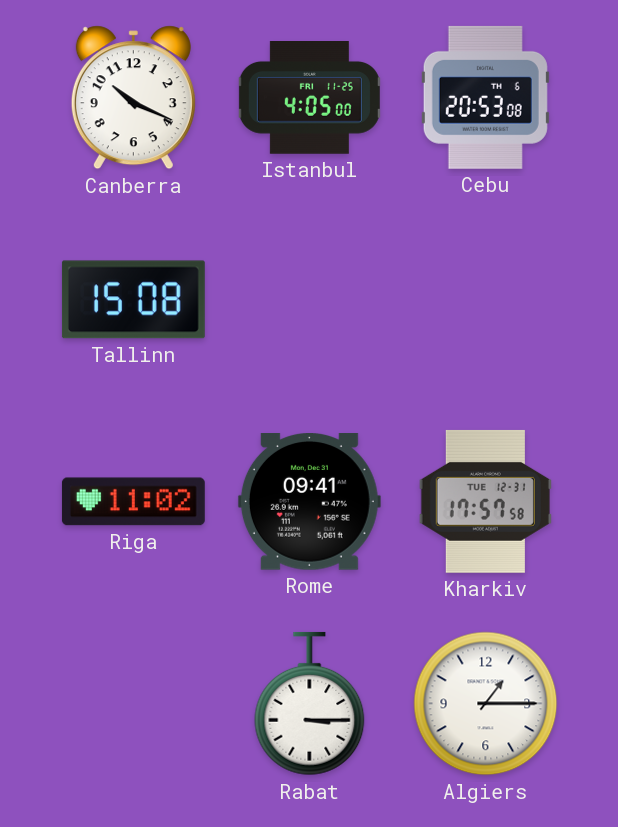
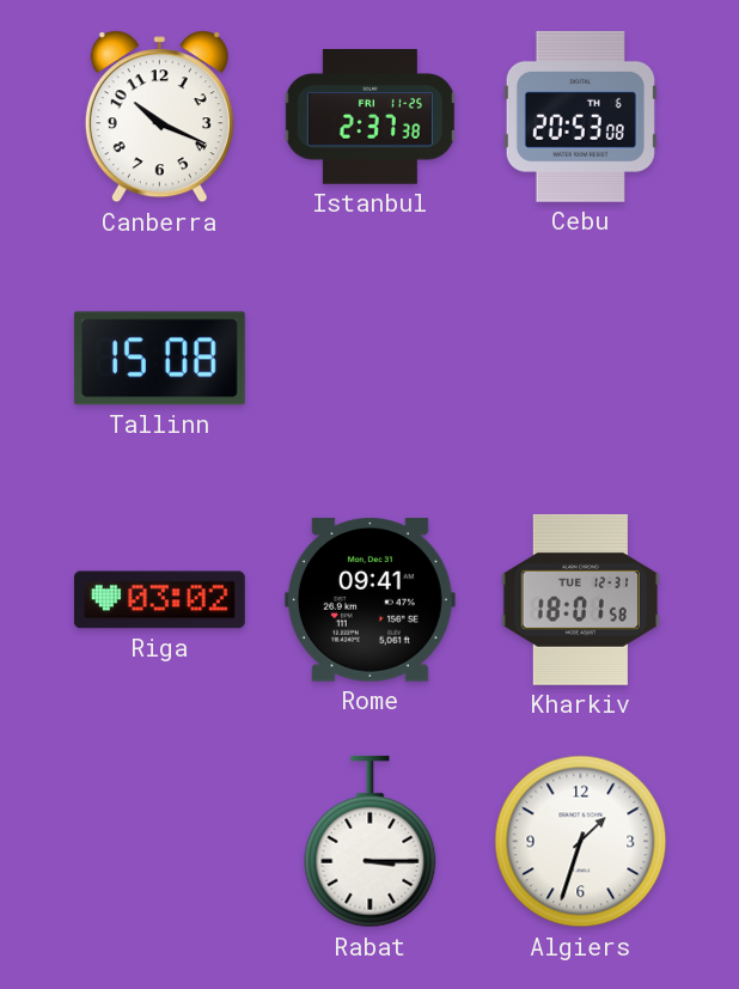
Istanbul: 4:05 -> 2:37 (369, 117)
Riga: 11:02 -> 03:02 (159, 600)
Kharkiv: 17:57 -> 18:01 (580, 599)
Algiers: 1:15 -> 1:33 (581, 842)
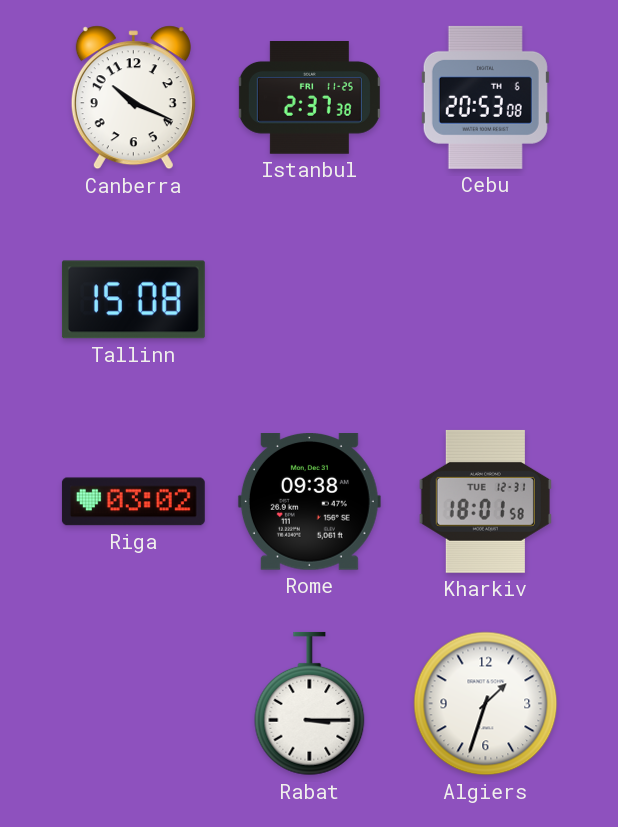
Rome: 09:41 -> 09:38 (309, 502)
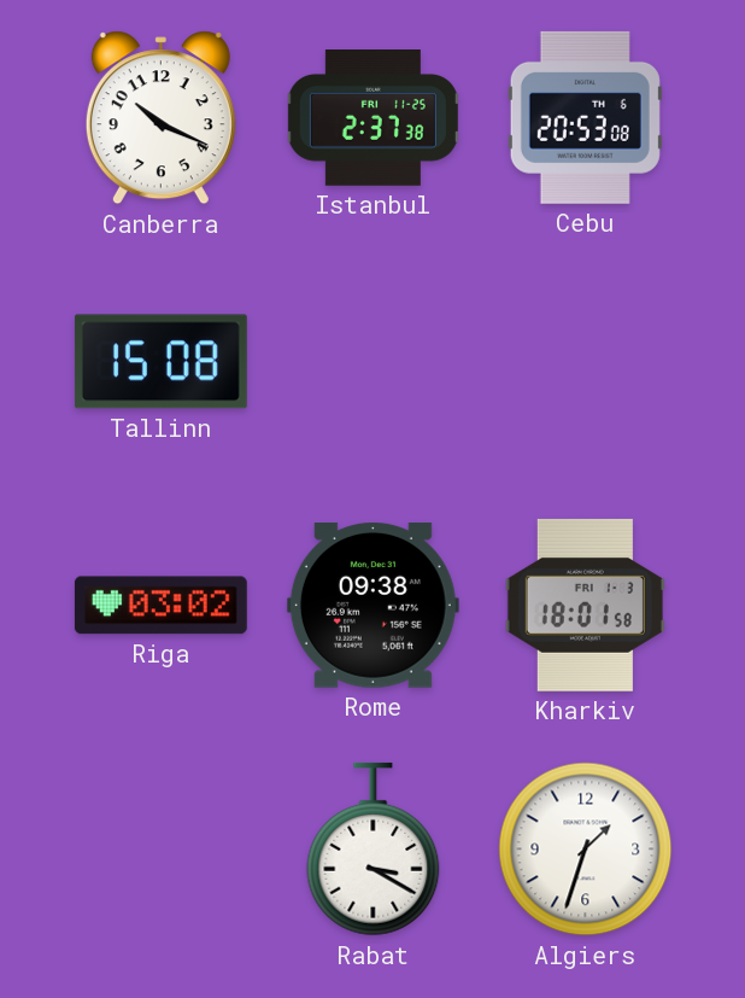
Kharkiv date: TUE 12-31 -> FRI 1-3 (585, 605)
Rabat: 3:15 -> 3:20 (374, 850)
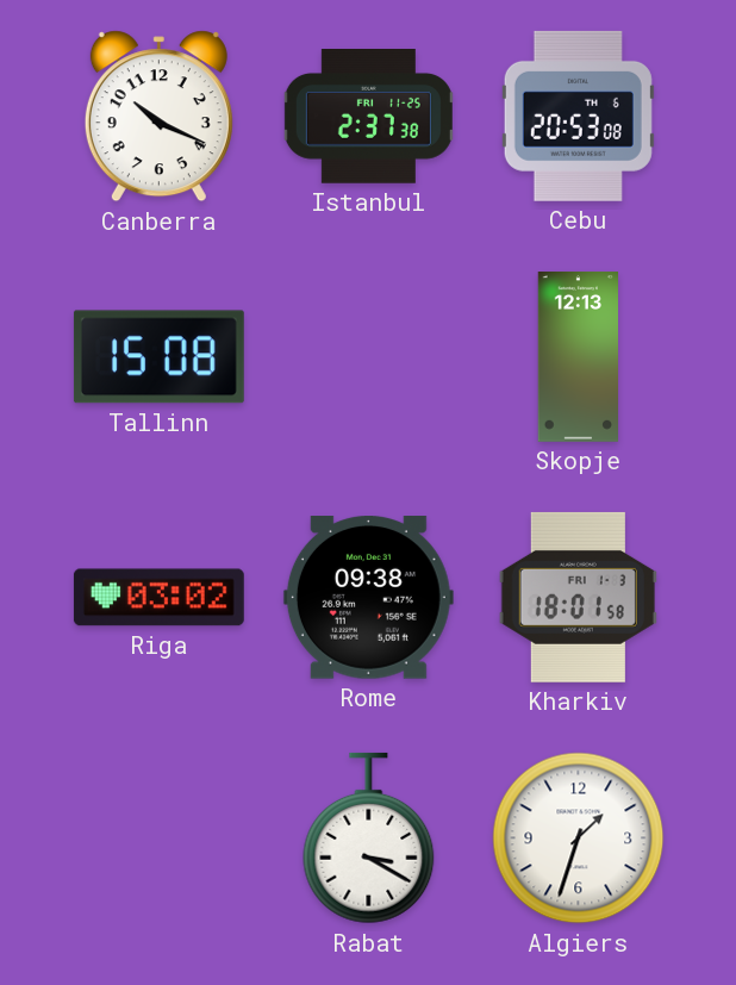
Skopje: none -> 12:13 (579, 357)
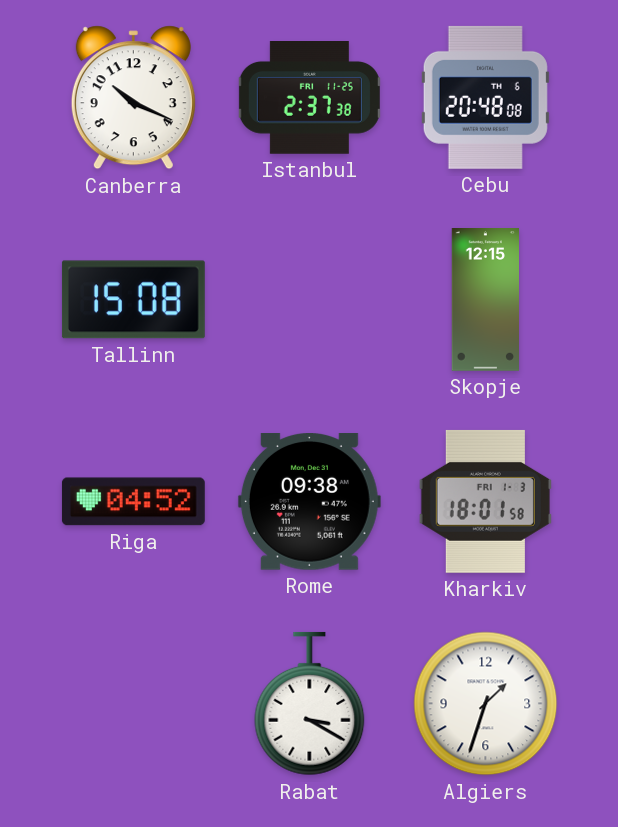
Cebu: 20:53 -> 20:48 (485, 97)
Skopje: 12:13 -> 12:15 (486, 300)
Riga: 03:02 -> 04:52 (133, 502)
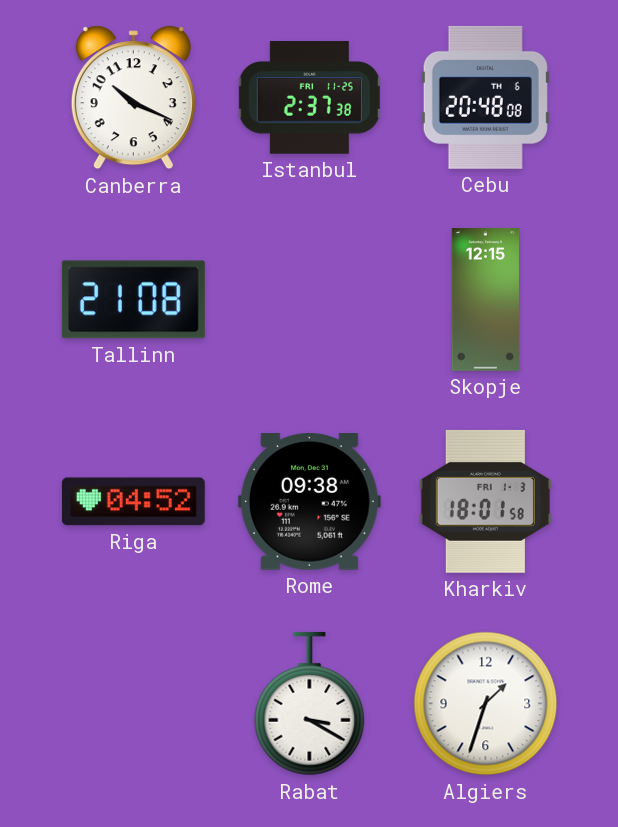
Tallinn: 15:08 -> 21:08 (133, 300)
